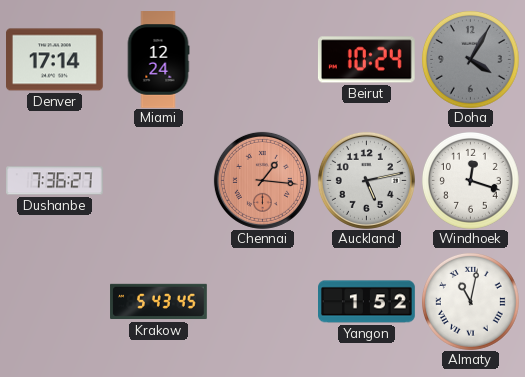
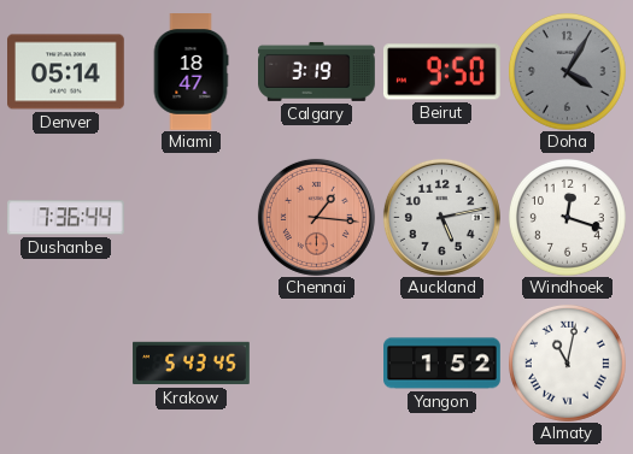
Denver: 17:14 -> 05:14 (66, 72)
Miami: 12:24 -> 18:47 (191, 72)
Calgary: none -> 3:19 (317, 71)
Beirut: 10:24 -> 9:50 (441, 72)
Dushanbe: 7:36:27 -> 7:36:44 (66, 218)
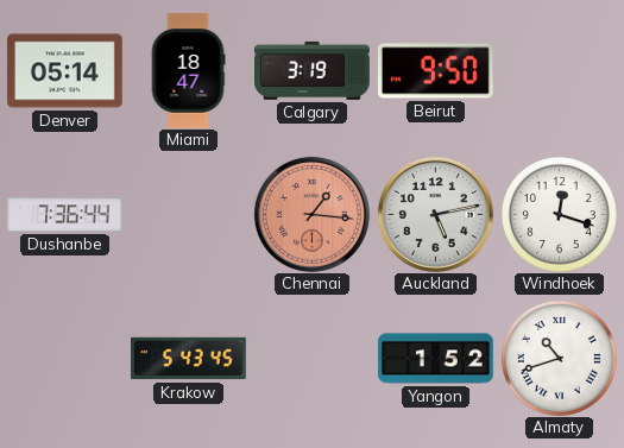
Doha: 4:05 -> none (567, 71)
Almaty: 11:02 -> 10:42 (559, 358)
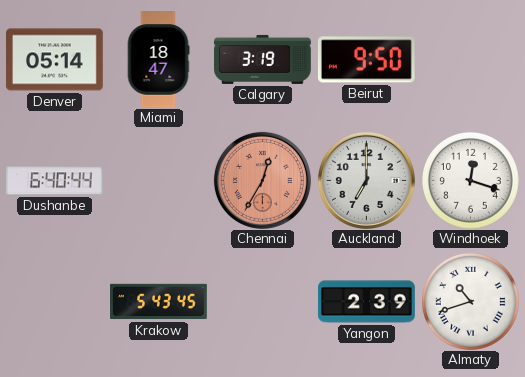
Dushanbe: 7:36 -> 6:40 (55, 181)
Chennai: 1:16 -> 12:35 (262, 180)
Auckland: 5:13 -> 7:00 (366, 180)
Yangon: 1:52 -> 2:39 (367, 302)
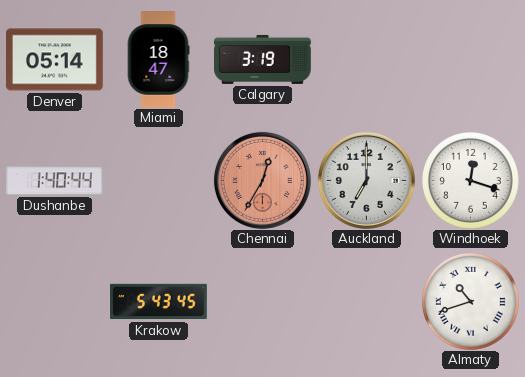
Beirut: 9:50 -> none (366, 60)
Dushanbe: 6:40 -> 1:40 (55, 181)
Yangon: 2:39 -> none (367, 302)
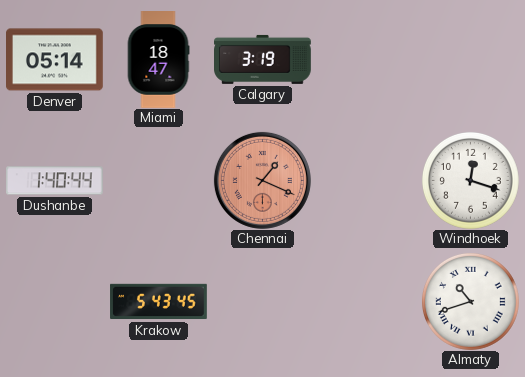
Chennai: 12:35 -> 1:19 (262, 180)
Auckland: 7:00 -> none (366, 180)
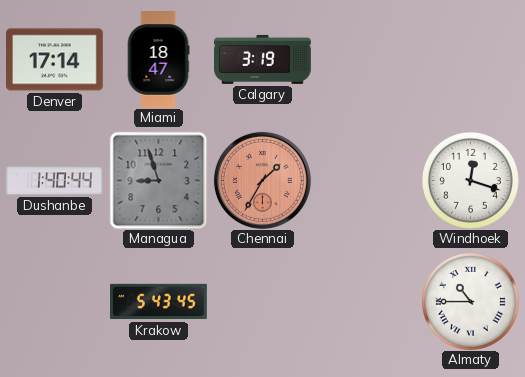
Denver: 05:14 -> 17:14 (55, 60)
Managua: none -> 8:57 (158, 180)
Chennai: 1:19 -> 1:35 (262, 180)
Almaty: 10:42 -> 10:45 (470, 301)
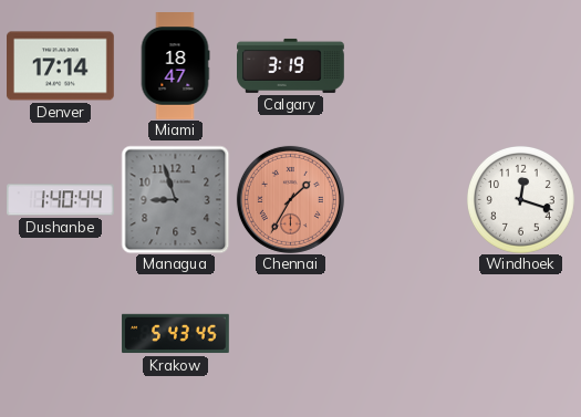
Almaty: 10:45 -> none (470, 301)
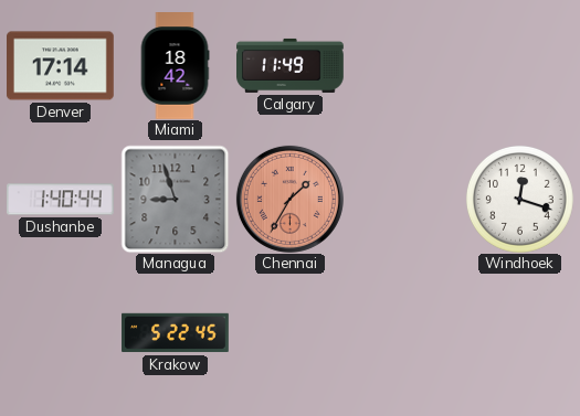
Miami: 18:47 -> 18:42 (175, 66)
Calgary: 3:19 -> 11:49 (291, 65)
Krakow: 5:43 -> 5:22 (176, 333)
